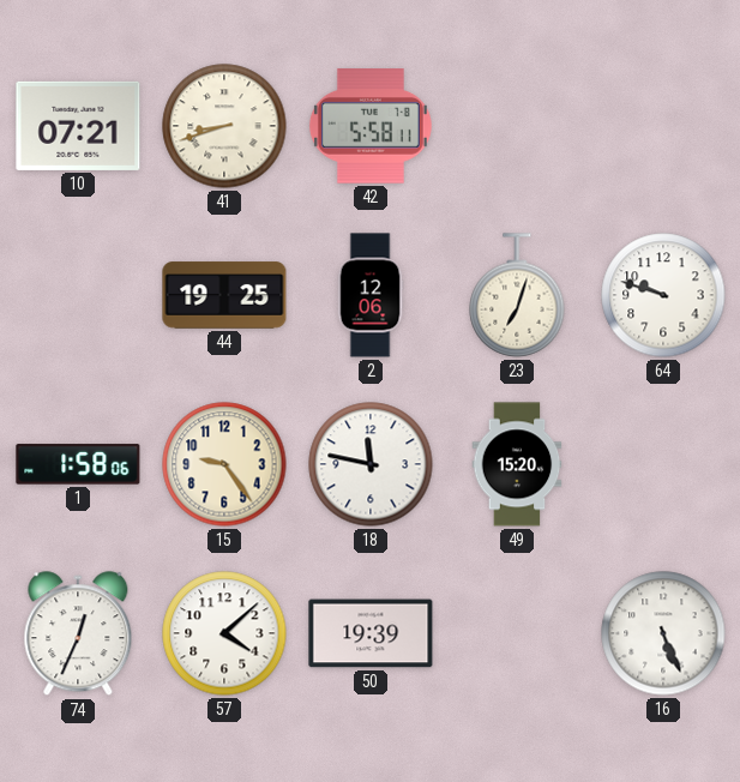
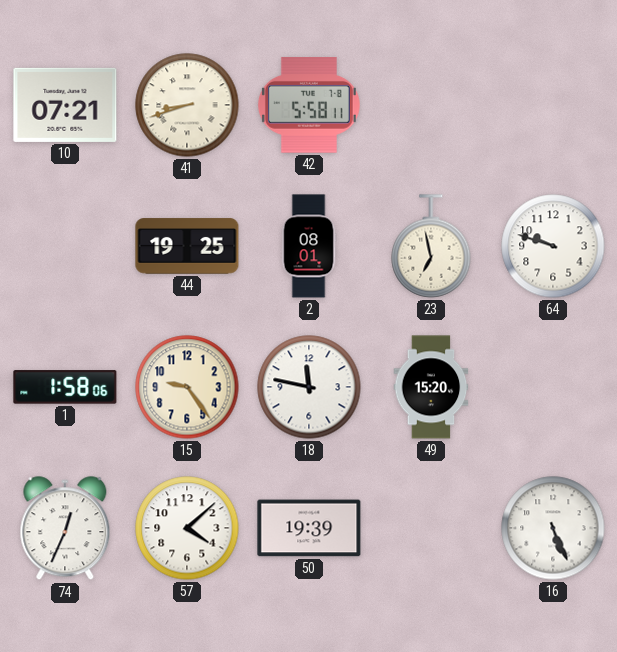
2: 12:06 -> 08:01 (309, 246)
23: 7:03 -> 6:58 (431, 246)
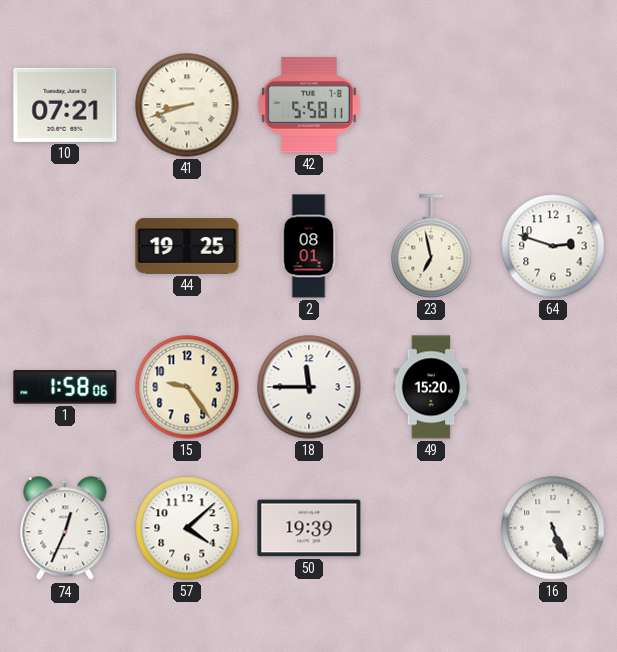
64: 9:48 -> 2:48 (553, 246)
18: 11:47 -> 11:45 (309, 387)
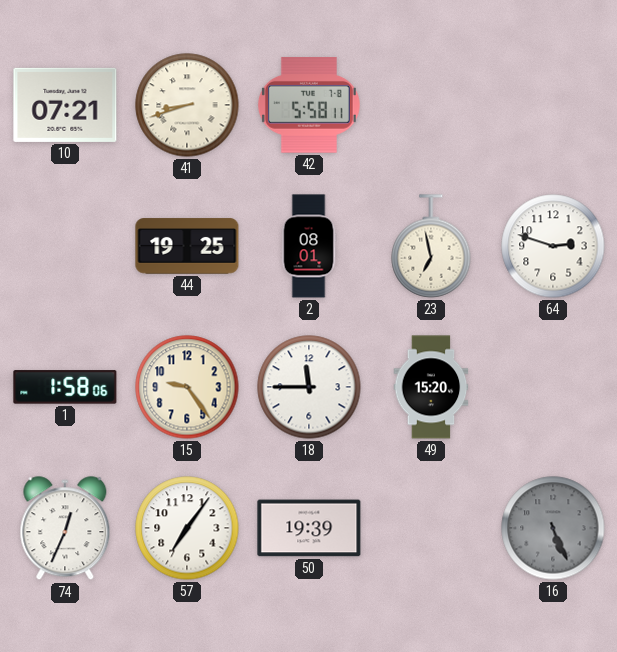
57: 4:08 -> 7:06 (187, 528)
16 dial: white -> grey (553, 528)
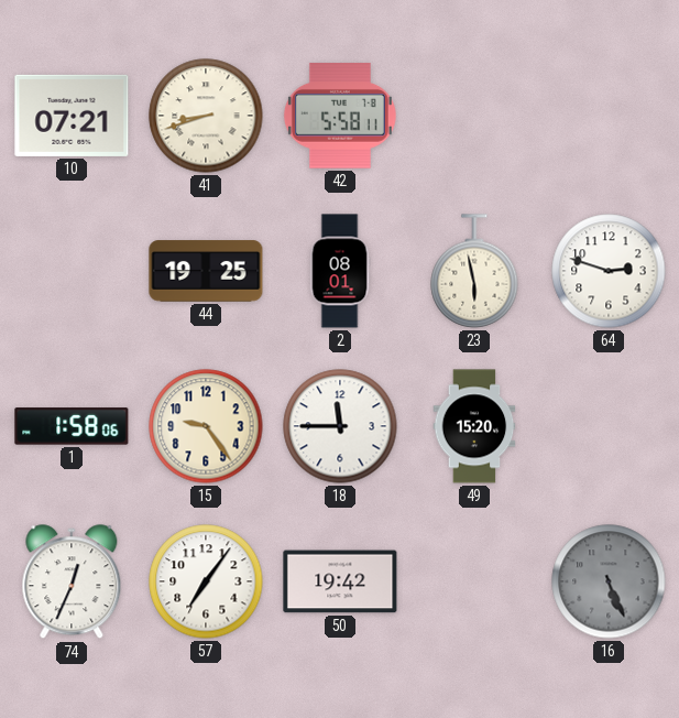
23: 6:58 -> 5:58 (474, 271)
50: 19:39 -> 19:42 (340, 581)
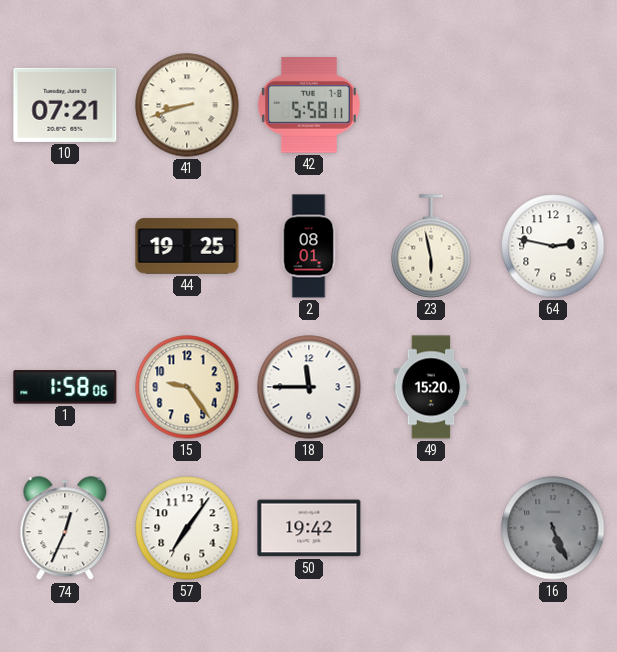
64: 2:48 -> 2:47 (553, 246)
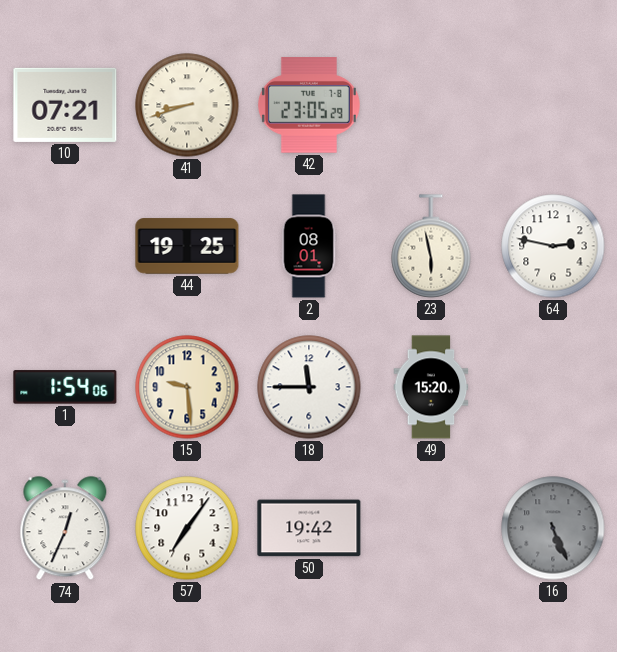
42: 5:58 -> 23:05 (309, 105)
1: 1:58 -> 1:54 (65, 387)
15: 9:24 -> 9:29 (187, 387)
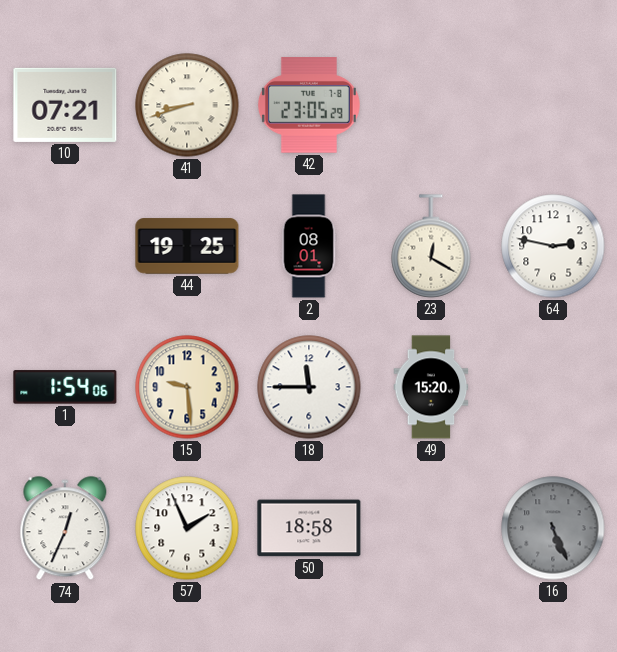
23: 5:58 -> 12:20 (431, 246)
57: 7:06 -> 1:56 (187, 528)
50: 19:42 -> 18:58 (309, 528)
